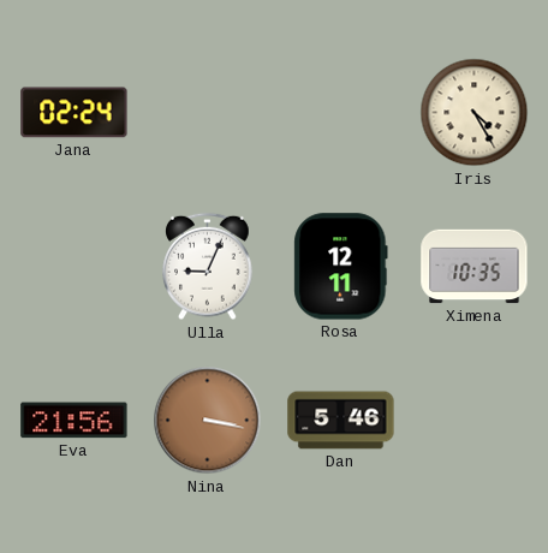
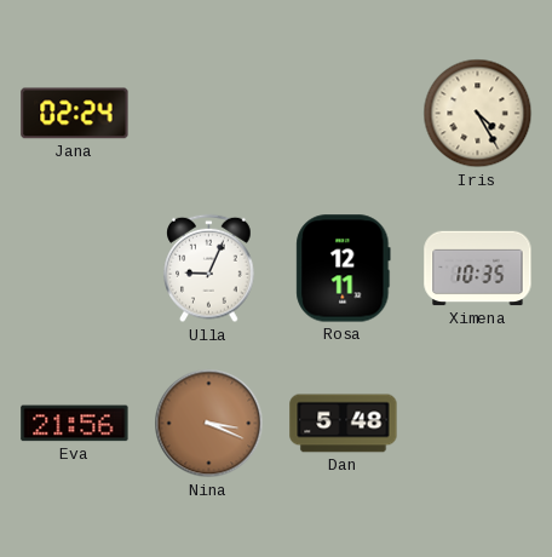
Nina: 3:17 -> 3:19 (209, 424)
Dan: 5:46 -> 5:48 (344, 424)
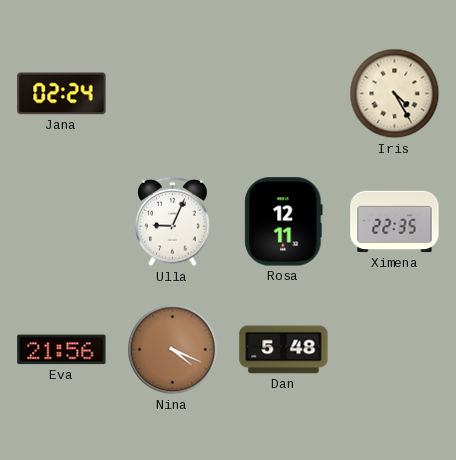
Ximena: 10:35 -> 22:35 (395, 222)
Nina: 3:19 -> 4:19 (173, 350)
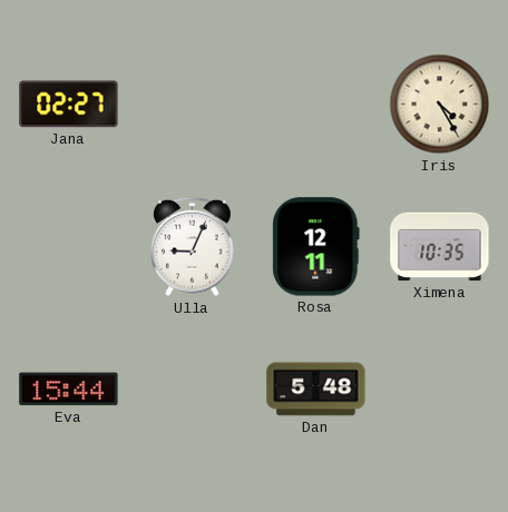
Jana: 02:24 -> 02:27 (69, 105)
Ximena: 22:35 -> 10:35 (440, 247)
Eva: 21:56 -> 15:44 (69, 390)
Nina: 4:19 -> none (173, 350)
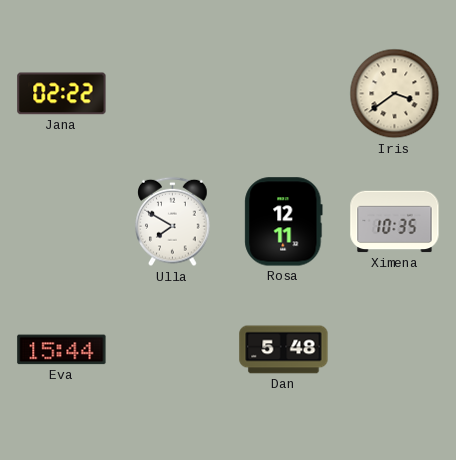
Jana: 02:27 -> 02:22 (62, 94)
Iris: 4:25 -> 3:39 (395, 94)
Ulla: 9:04 -> 7:50 (173, 222)
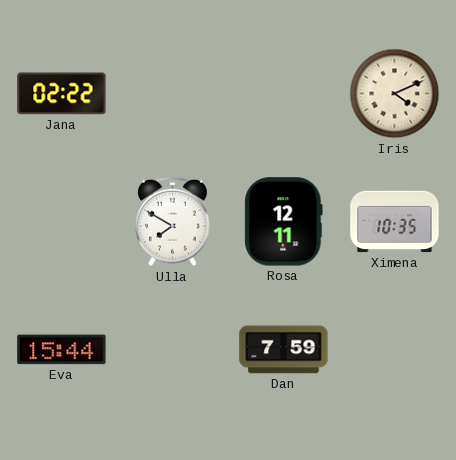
Iris: 3:39 -> 4:11 (395, 94)
Dan: 5:48 -> 7:59 (284, 350)
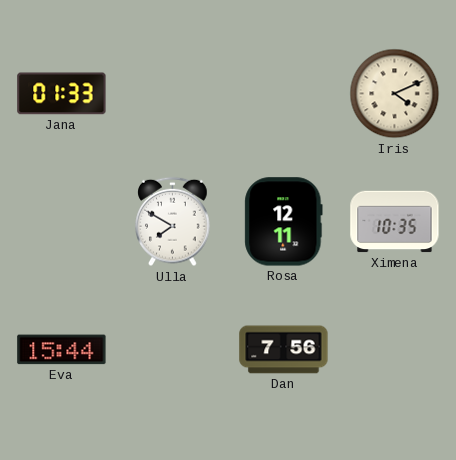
Jana: 02:22 -> 01:33 (62, 94)
Dan: 7:59 -> 7:56 (284, 350)
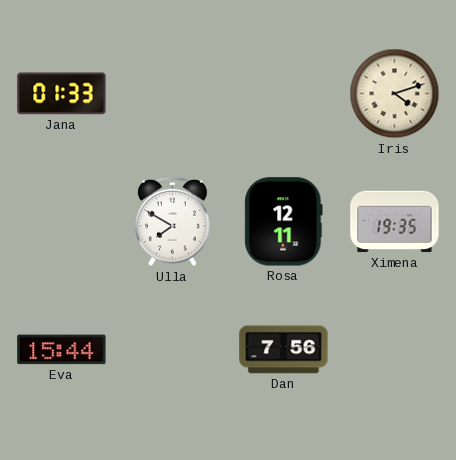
Iris: 4:11 -> 4:12 (395, 94)
Ximena: 10:35 -> 19:35 (395, 222)
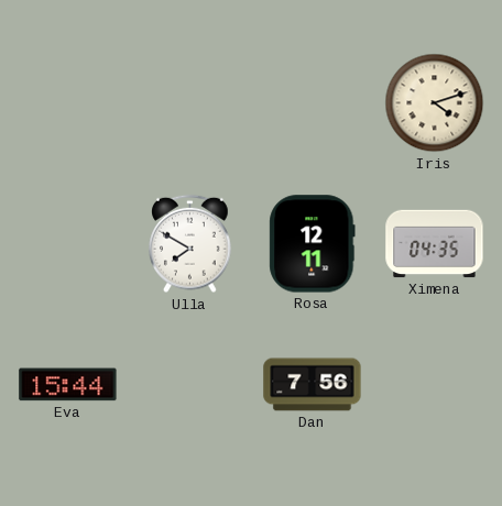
Jana: 01:33 -> none (62, 94)
Ximena: 19:35 -> 04:35 (435, 244)
